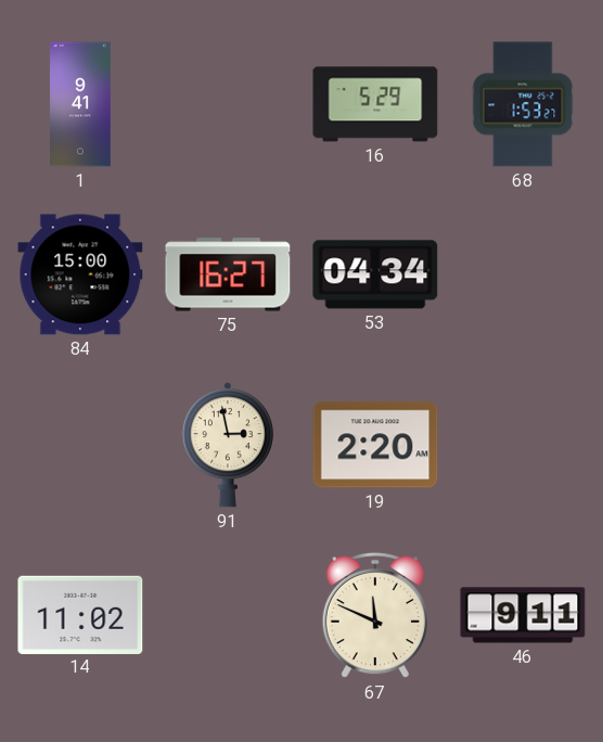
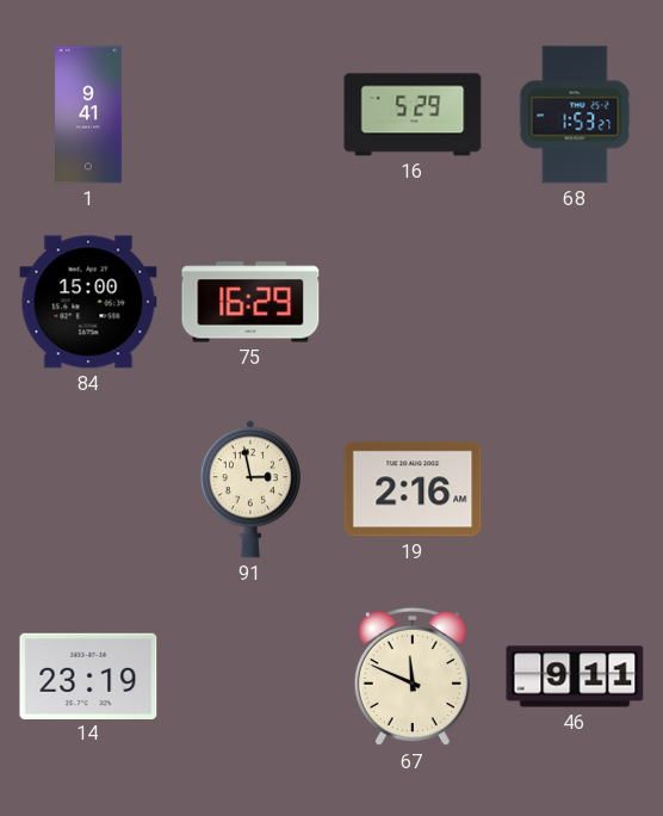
75: 16:27 -> 16:29 (250, 302)
53: 04:34 -> none (375, 274)
19: 2:20 -> 2:16 (413, 489)
14: 11:02 -> 23:19 (88, 675)
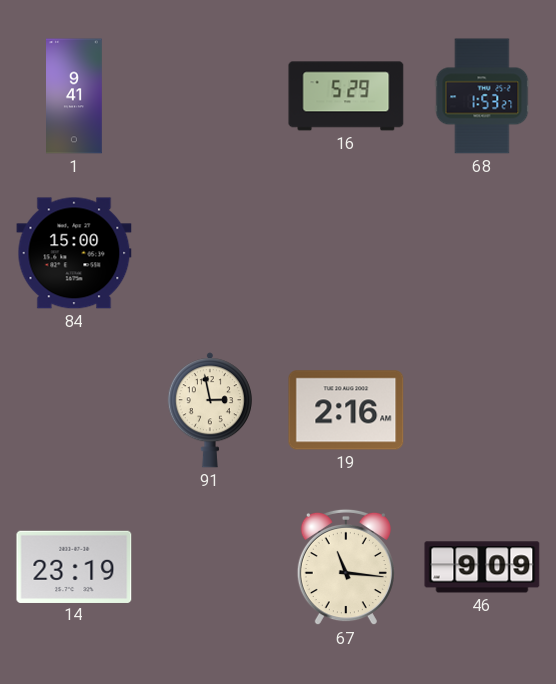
75: 16:29 -> none (250, 302)
67: 11:49 -> 11:16 (346, 567)
46: 9:11 -> 9:09 (482, 567)
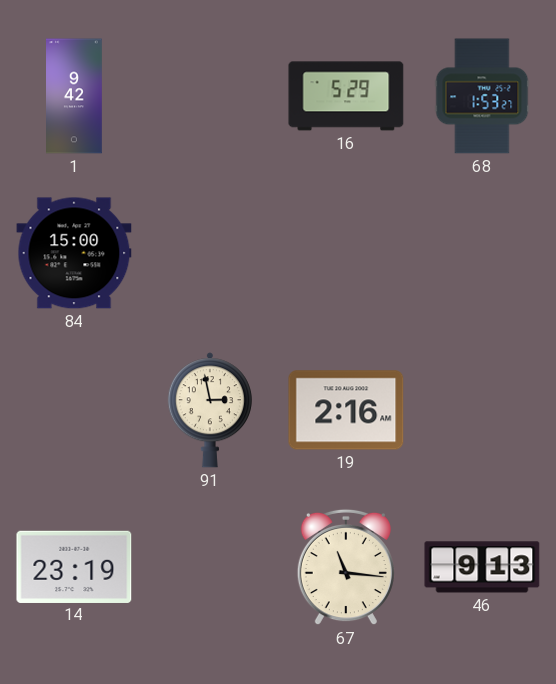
1: 9:41 -> 9:42 (75, 96)
46: 9:09 -> 9:13 (482, 567)
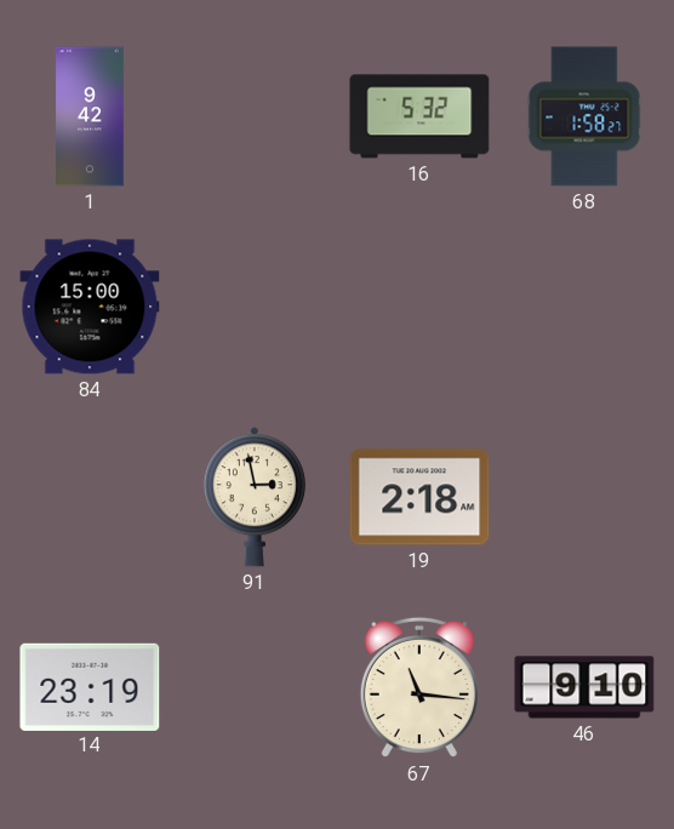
16: 5:29 -> 5:32 (419, 116)
68: 1:53 -> 1:58 (584, 116)
19: 2:16 -> 2:18 (419, 497)
46: 9:13 -> 9:10 (584, 687)
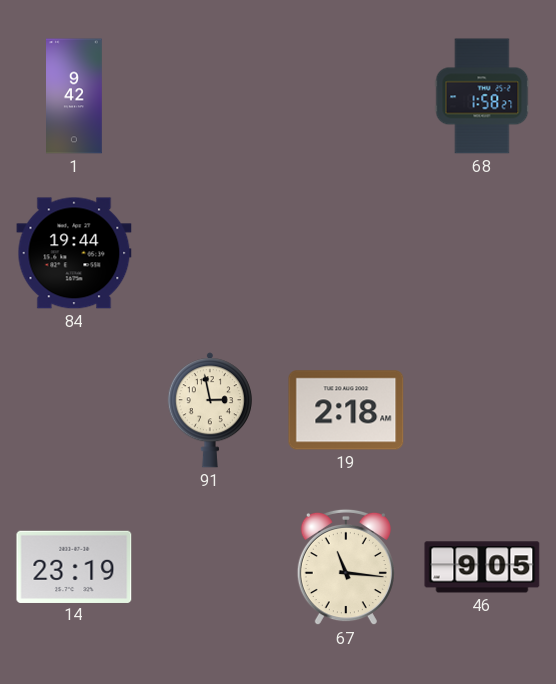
16: 5:32 -> none (419, 116)
84: 15:00 -> 19:44 (74, 253)
46: 9:10 -> 9:05 (482, 567)
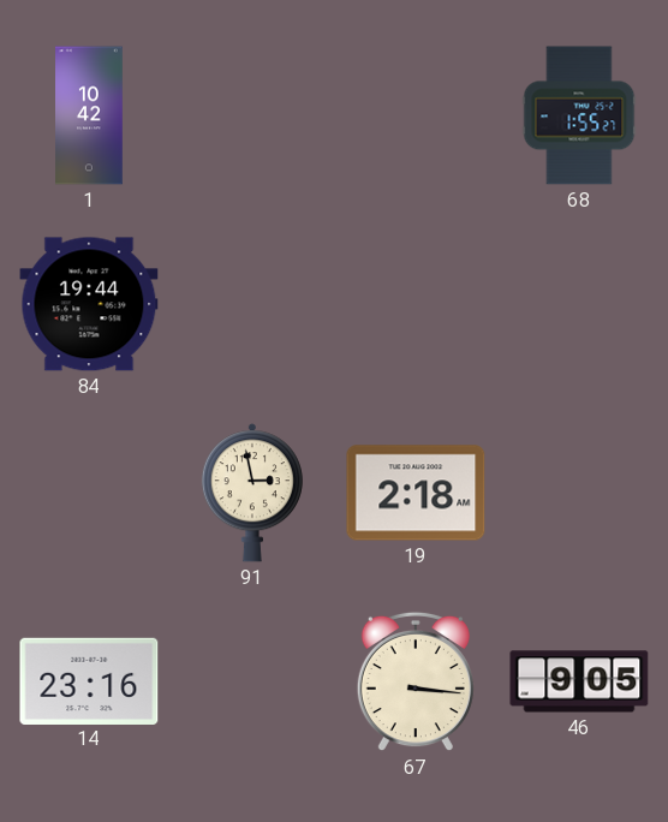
1: 9:42 -> 10:42 (90, 115)
68: 1:58 -> 1:55 (579, 115)
14: 23:19 -> 23:16 (89, 680)
67: 11:16 -> 3:16 (416, 681)
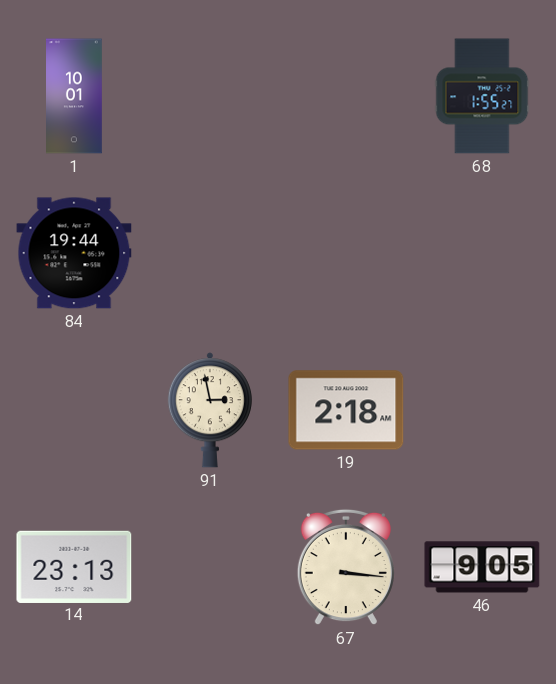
1: 10:42 -> 10:01 (75, 96)
14: 23:16 -> 23:13 (74, 566)
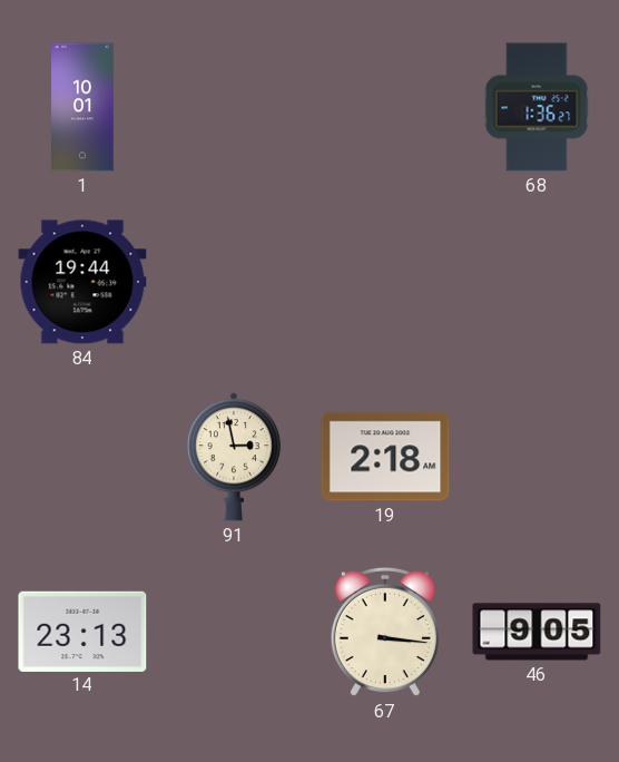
68: 1:55 -> 1:36 (537, 107)
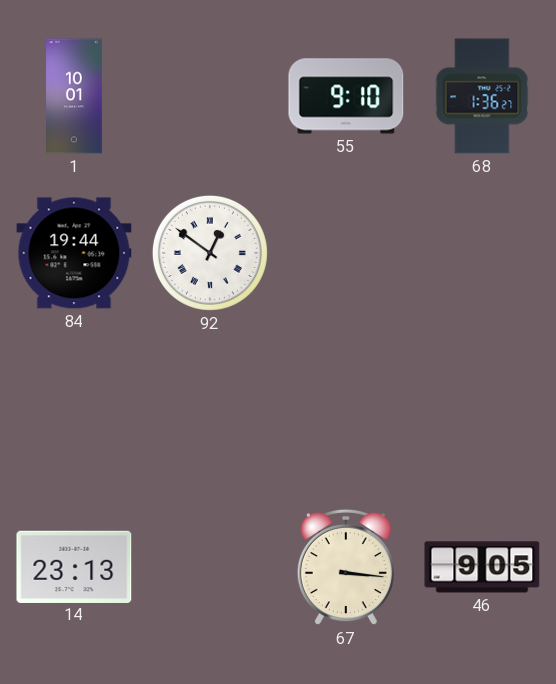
55: none -> 9:10 (346, 96)
92: none -> 12:51 (210, 253)
91: 2:58 -> none (234, 457)
19: 2:18 -> none (385, 457)
